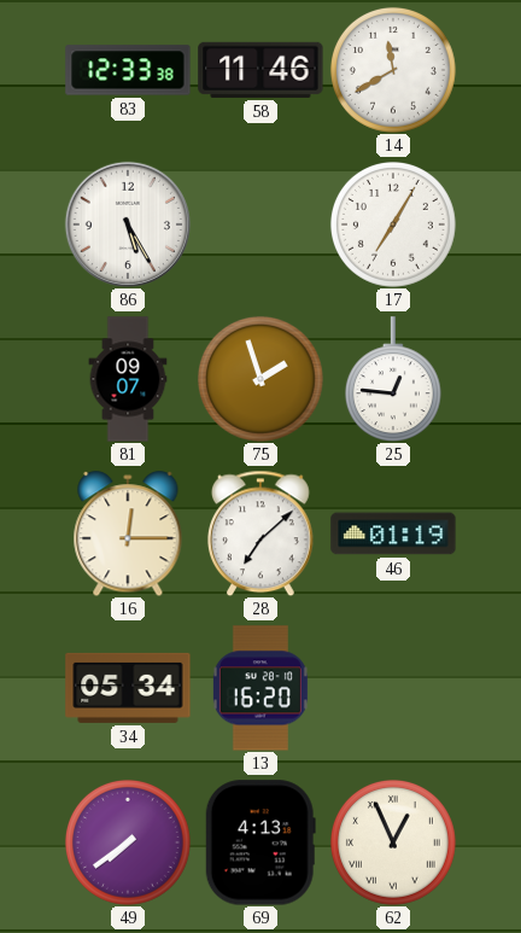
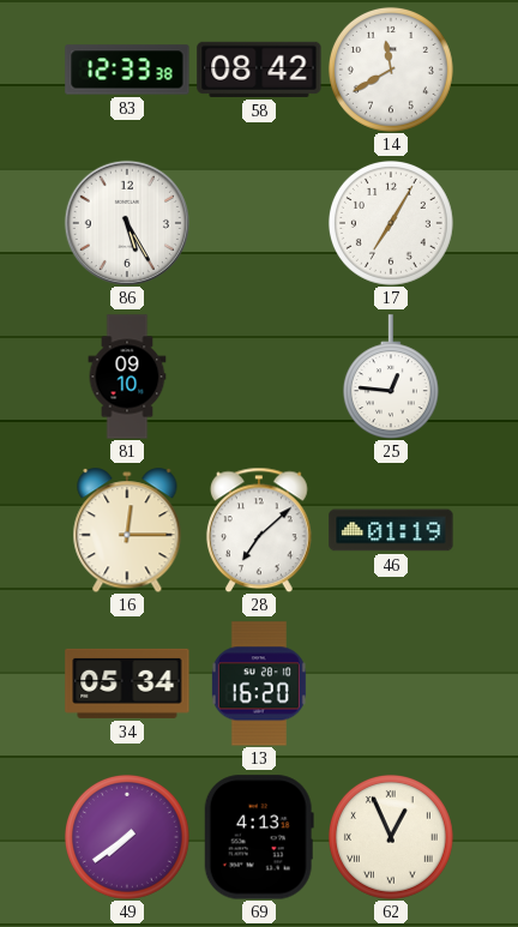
58: 11:46 -> 08:42 (259, 70)
81: 09:07 -> 09:10 (127, 377)
75: 1:57 -> none (260, 379)
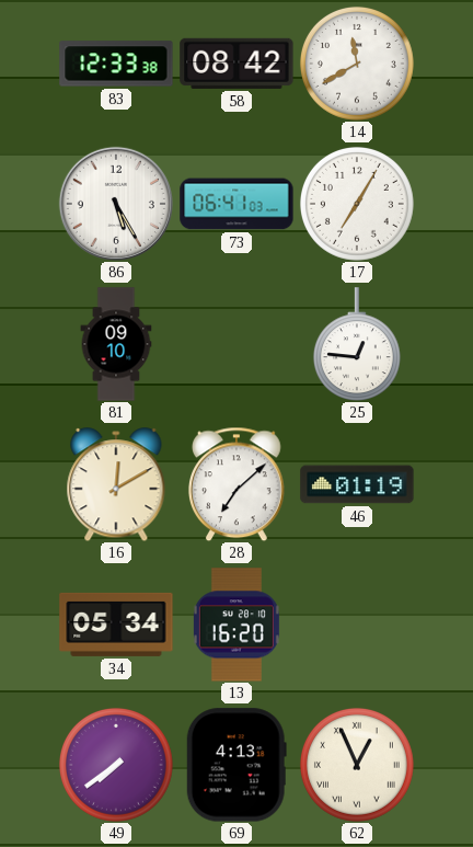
73: none -> 06:41 (236, 204)
16: 12:15 -> 12:10 (116, 484)
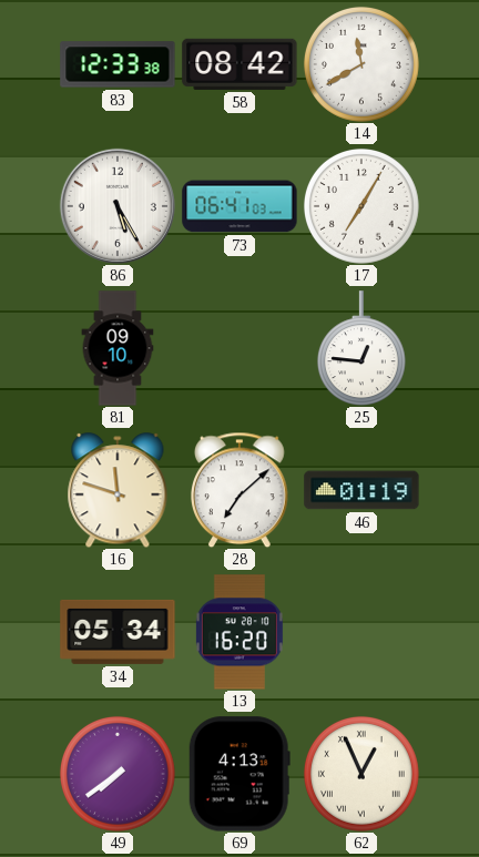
16: 12:10 -> 11:48 (118, 490)
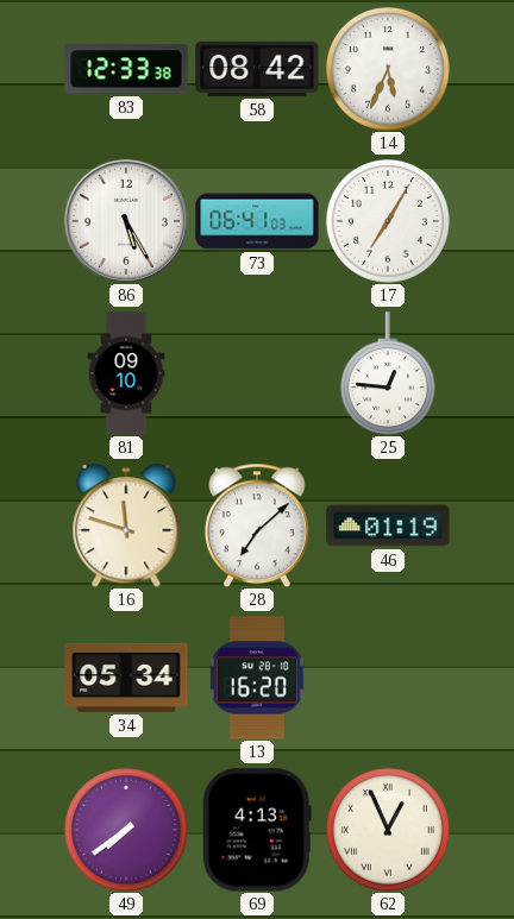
14: 11:40 -> 5:34 (388, 69)
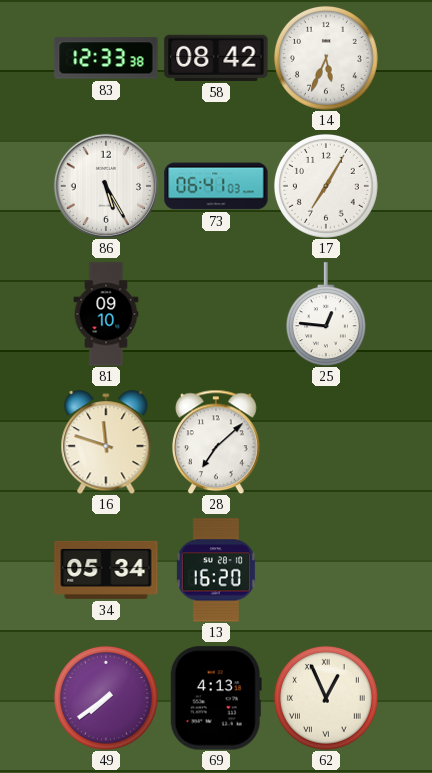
46: 01:19 -> none (388, 525)
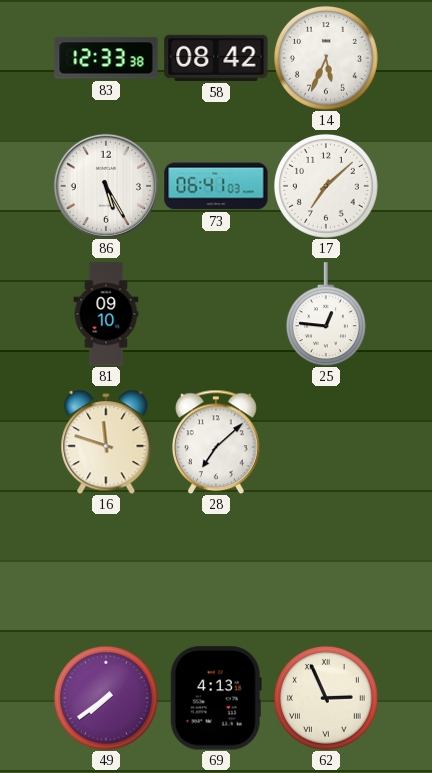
17: 7:05 -> 7:08 (326, 186)
34: 05:34 -> none (106, 570)
13: 16:20 -> none (216, 570)
62: 12:56 -> 2:56 (326, 698)
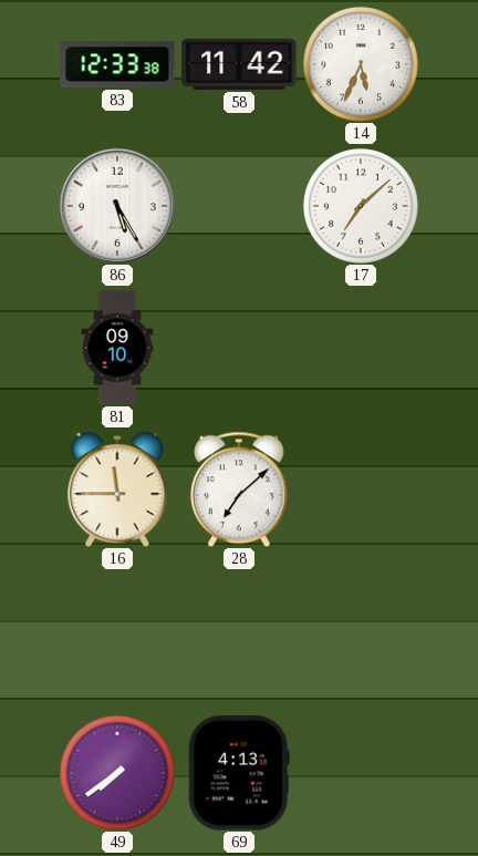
58: 08:42 -> 11:42 (239, 64)
73: 06:41 -> none (216, 186)
25: 12:46 -> none (326, 314)
16: 11:48 -> 11:45 (117, 489)
62: 2:56 -> none (326, 698)
